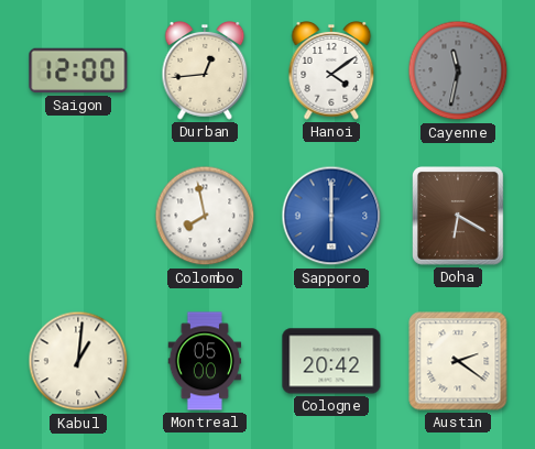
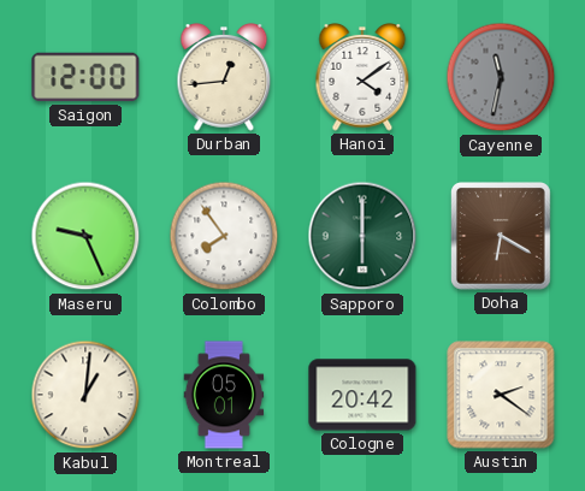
Maseru: none -> 9:26 (85, 236)
Colombo: 7:58 -> 7:54 (224, 236)
Sapporo dial: blue -> green (362, 236)
Montreal: 05:00 -> 05:01 (224, 395)
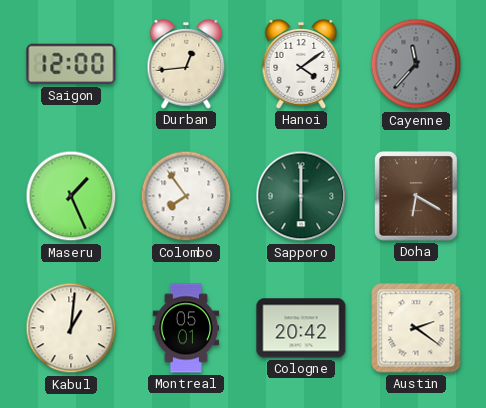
Cayenne: 11:32 -> 11:37 (416, 64)
Maseru: 9:26 -> 1:26 (71, 196)
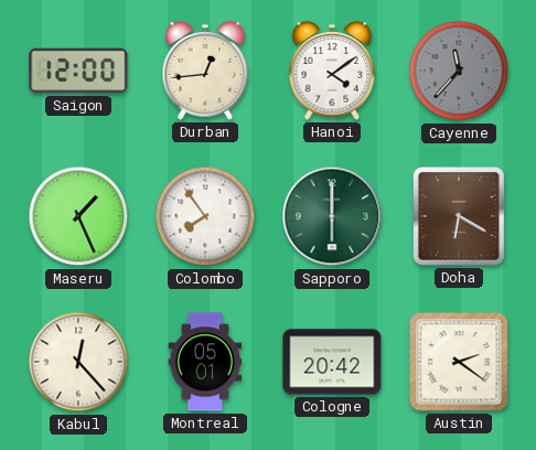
Kabul: 1:01 -> 12:23 (78, 362)
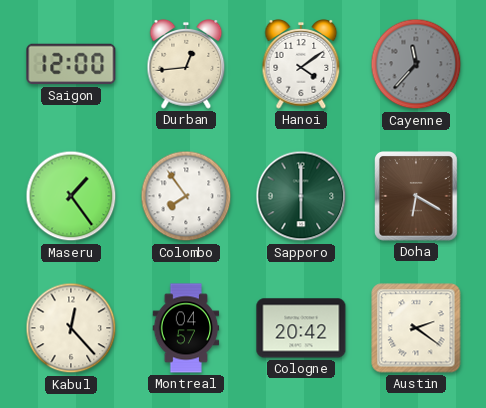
Maseru: 1:26 -> 1:24 (71, 196)
Montreal: 05:01 -> 04:57 (186, 328)
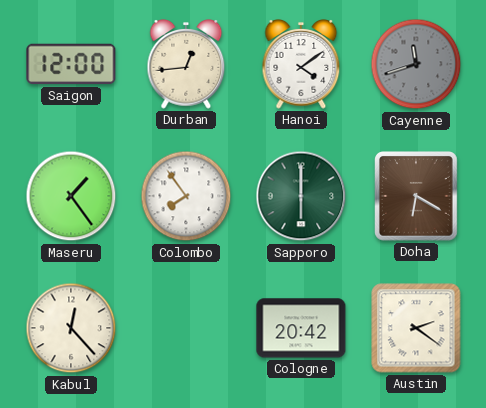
Cayenne: 11:37 -> 11:42 (416, 64)
Montreal: 04:57 -> none (186, 328)
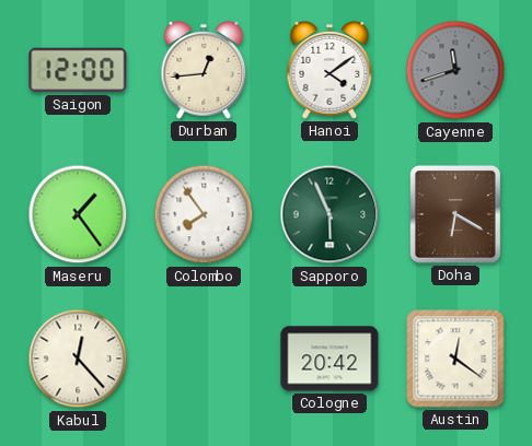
Sapporo: 6:00 -> 5:56 (329, 214)
Austin: 2:21 -> 12:21 (455, 359)
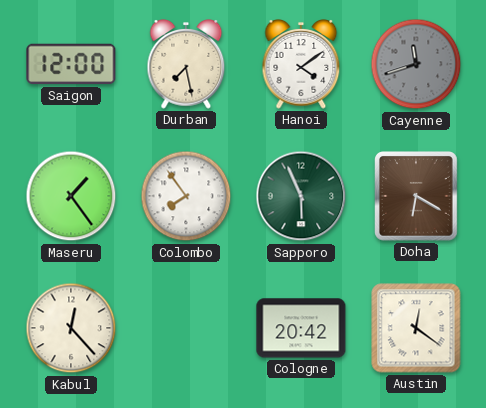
Durban: 12:44 -> 7:28 (186, 65)
